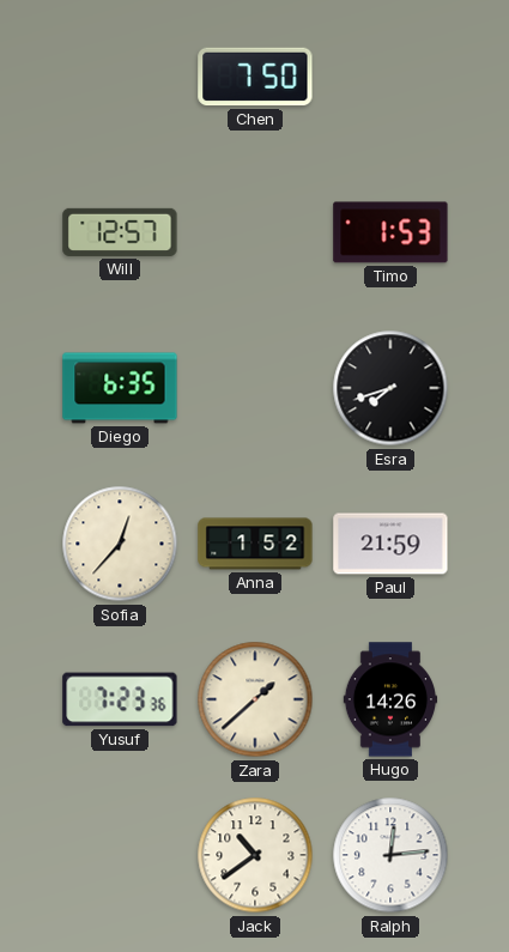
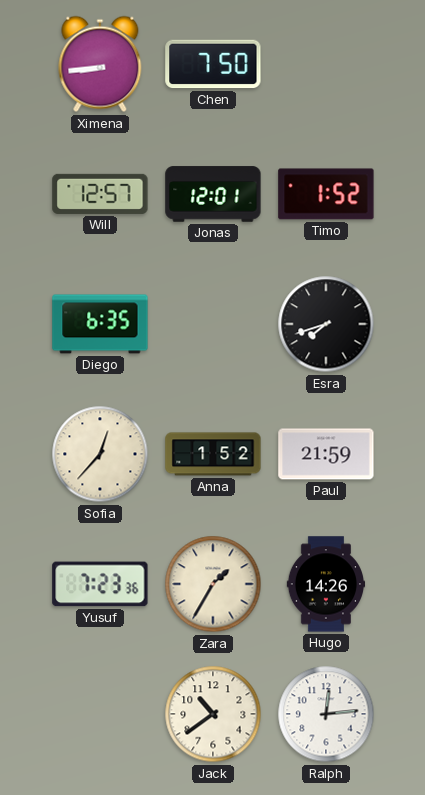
Ximena: none -> 8:44 (100, 64)
Jonas: none -> 12:01 (213, 194)
Timo: 1:53 -> 1:52 (326, 194)
Zara: 1:38 -> 1:35 (213, 584)
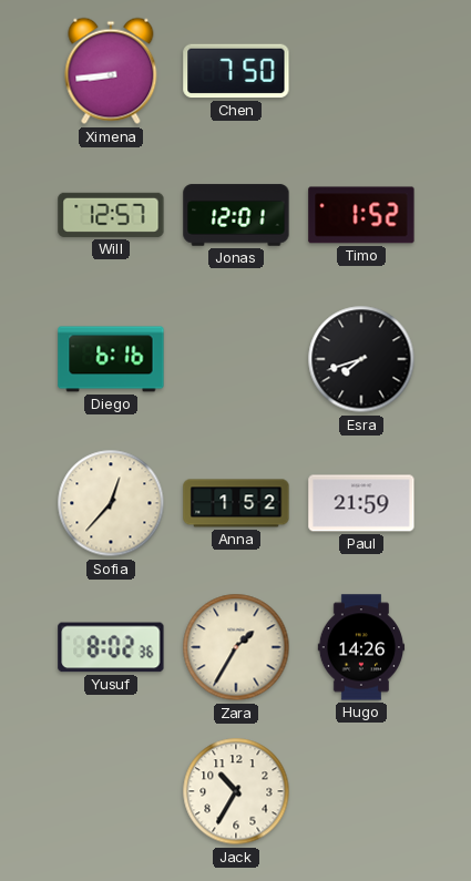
Diego: 6:35 -> 6:16 (111, 359)
Yusuf: 7:23 -> 8:02 (111, 647)
Jack: 10:39 -> 10:35 (236, 791)
Ralph: 12:14 -> none (326, 714)
